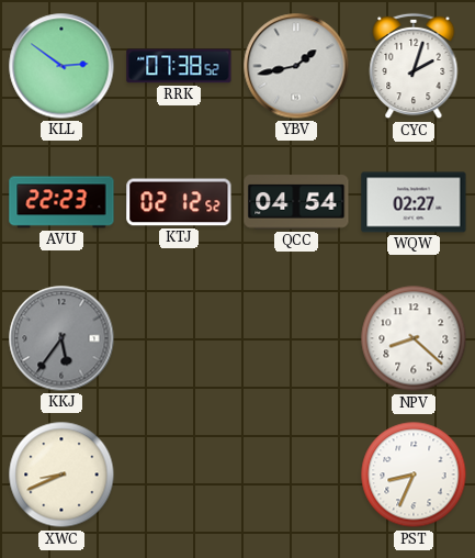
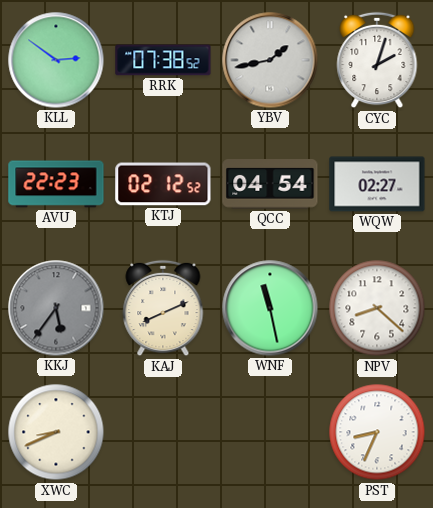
KAJ: none -> 8:11 (163, 308)
WNF: none -> 11:28 (270, 308)
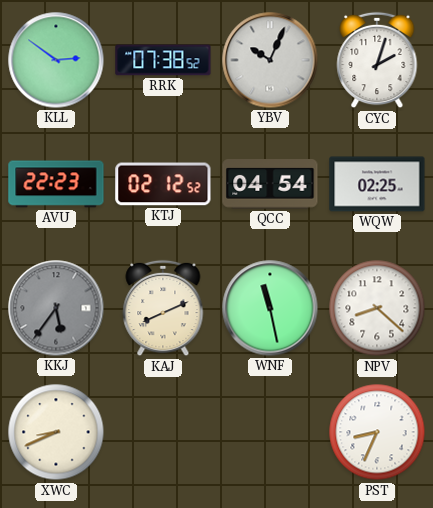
YBV: 1:43 -> 10:04 (270, 60)
WQW: 02:27 -> 02:25 (377, 184)
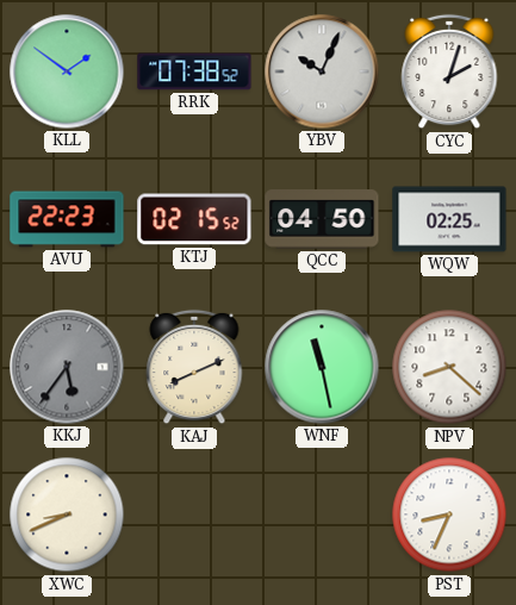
KLL: 2:51 -> 1:51 (67, 71)
KTJ: 02:12 -> 02:15 (194, 219)
QCC: 04:54 -> 04:50 (322, 219)
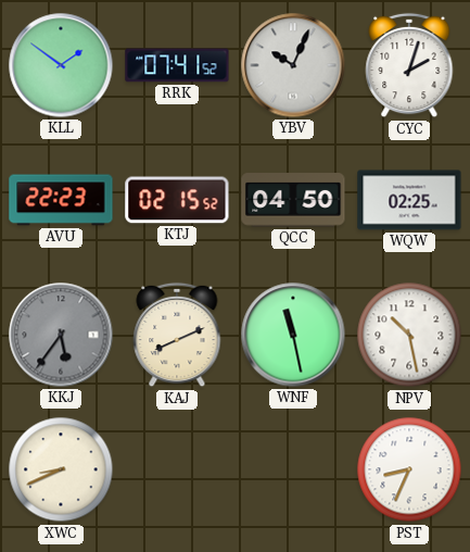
RRK: 07:38 -> 07:41 (177, 65)
NPV: 8:22 -> 10:28 (409, 335)
